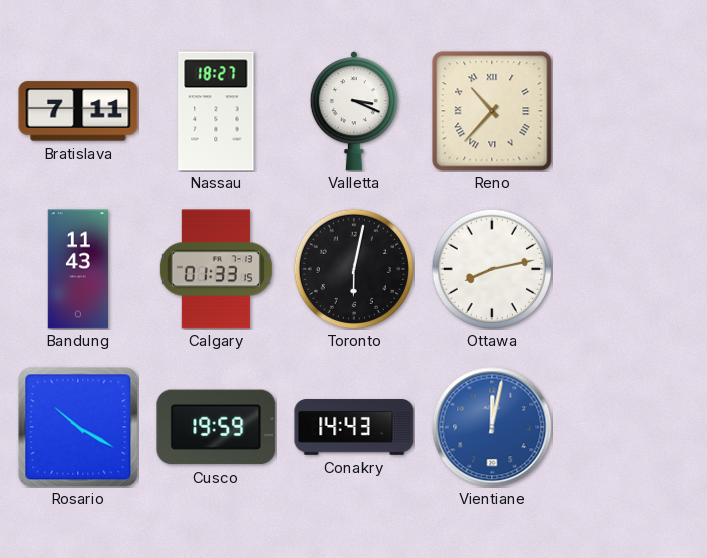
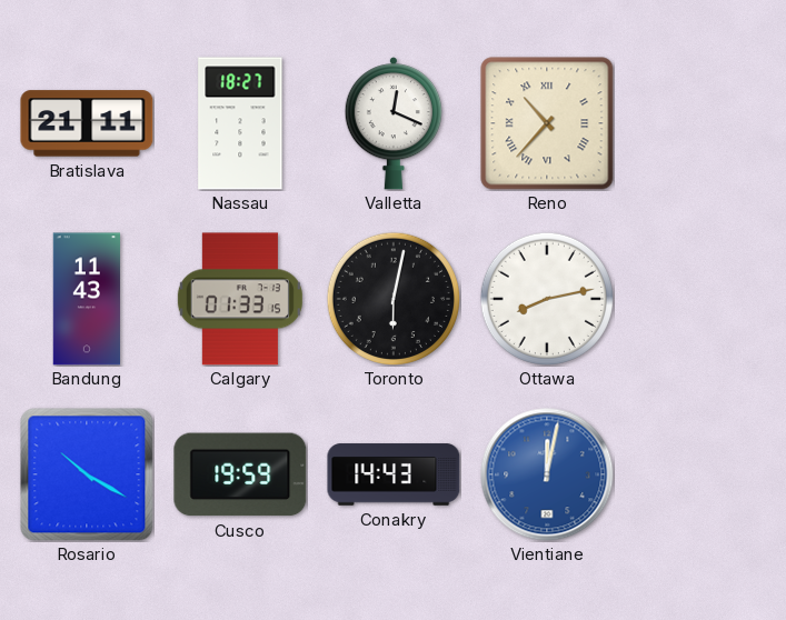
Bratislava: 7:11 -> 21:11 (87, 123)
Valletta: 3:19 -> 12:19 (394, 123)
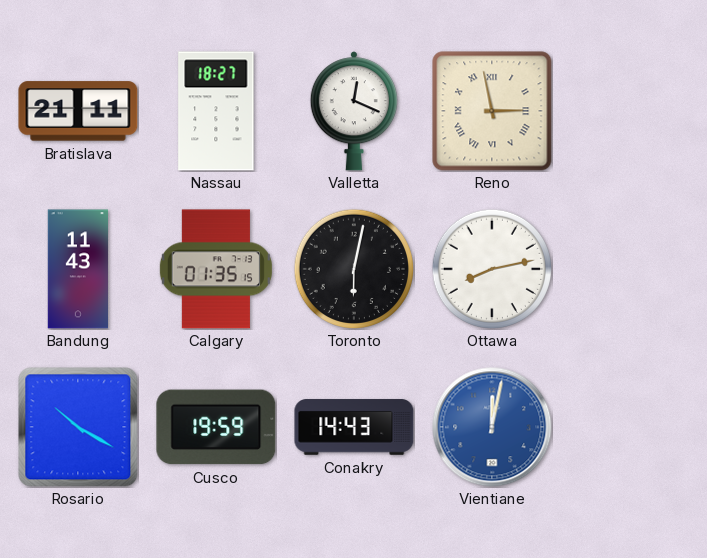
Reno: 10:37 -> 2:58 (492, 111)
Calgary: 01:33 -> 01:35 (216, 269)
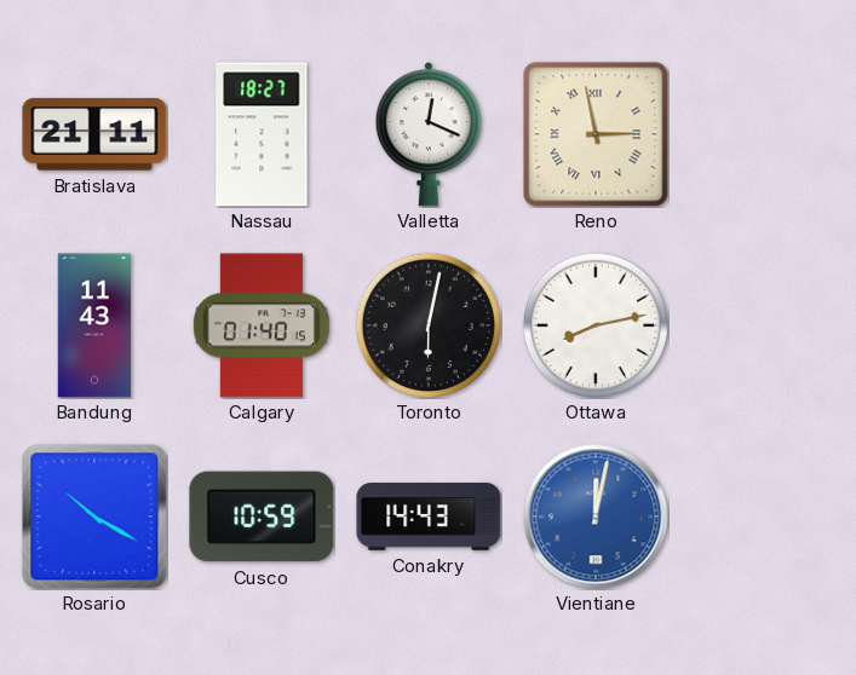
Calgary: 01:35 -> 01:40 (262, 325)
Cusco: 19:59 -> 10:59 (262, 517)
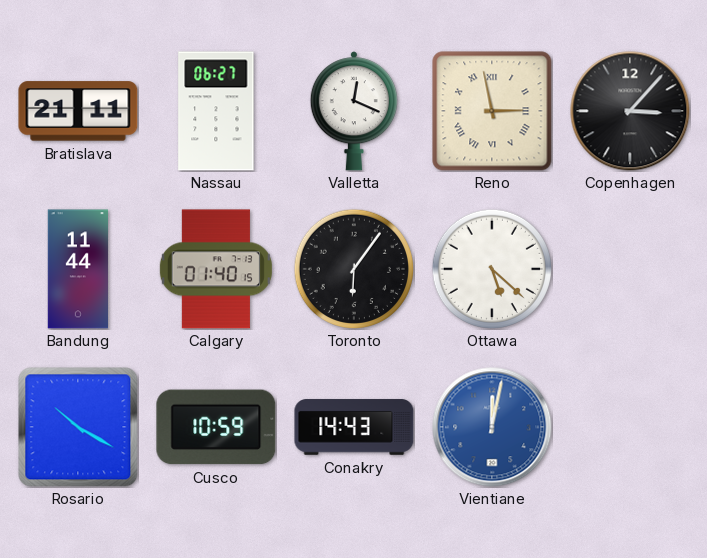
Nassau: 18:27 -> 06:27 (216, 111)
Copenhagen: none -> 3:07 (630, 111)
Bandung: 11:43 -> 11:44 (78, 269)
Toronto: 6:02 -> 6:06 (353, 268)
Ottawa: 8:13 -> 5:22 (491, 268)
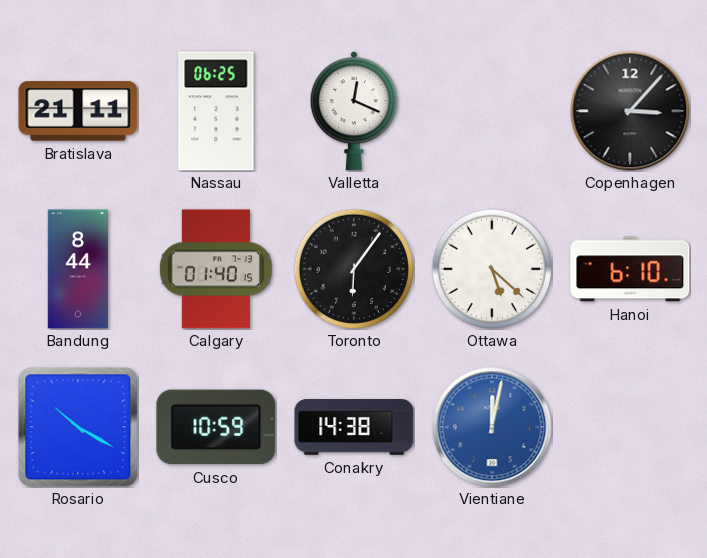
Nassau: 06:27 -> 06:25 (216, 111)
Reno: 2:58 -> none (492, 111)
Bandung: 11:44 -> 8:44 (78, 269)
Hanoi: none -> 6:10 (630, 269)
Conakry: 14:43 -> 14:38 (354, 427)
